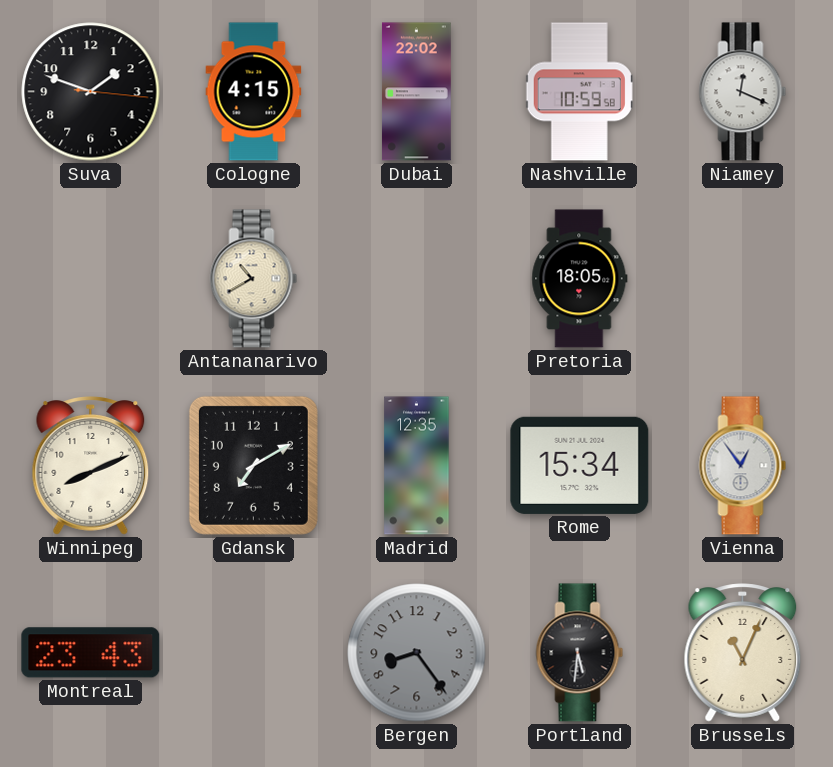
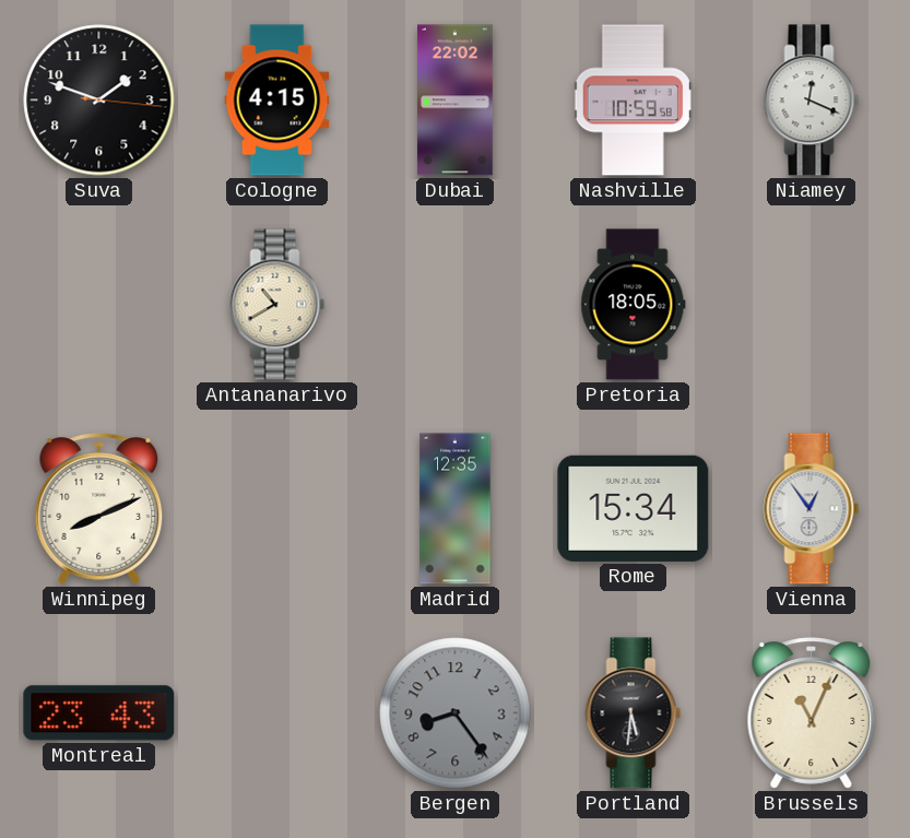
Gdansk: 7:10 -> none (253, 465)
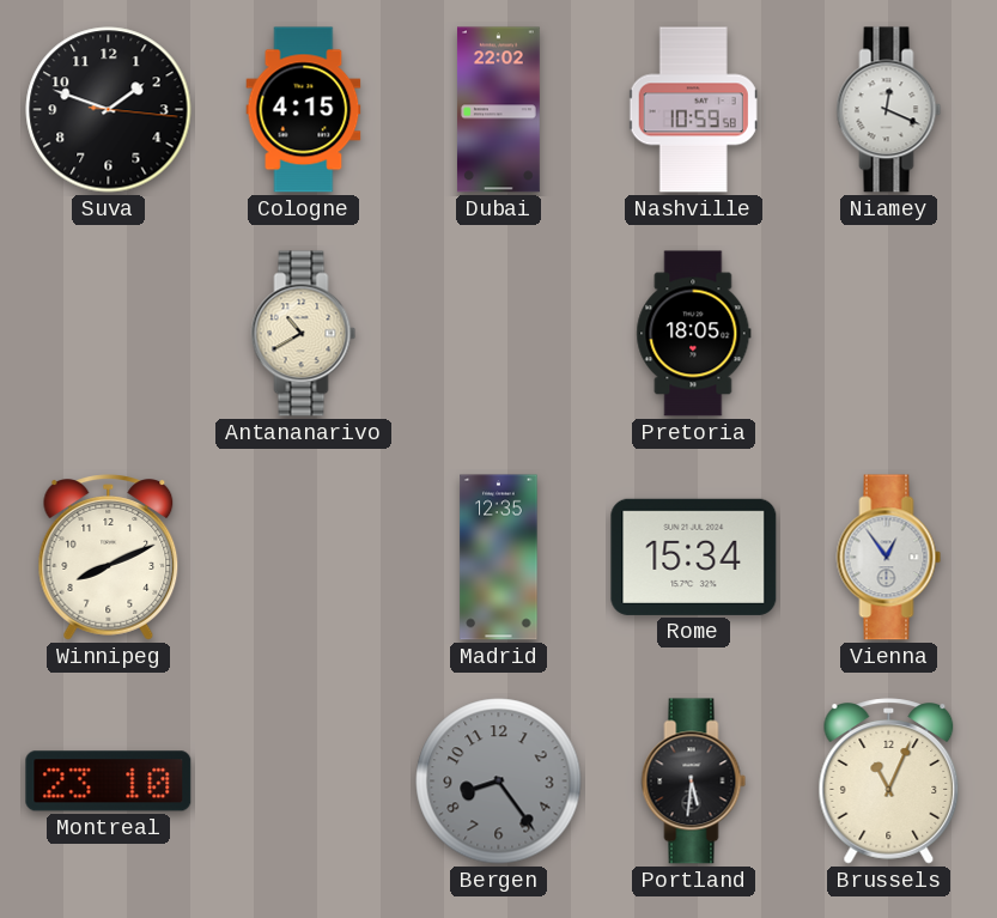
Montreal: 23:43 -> 23:10 (109, 782)
